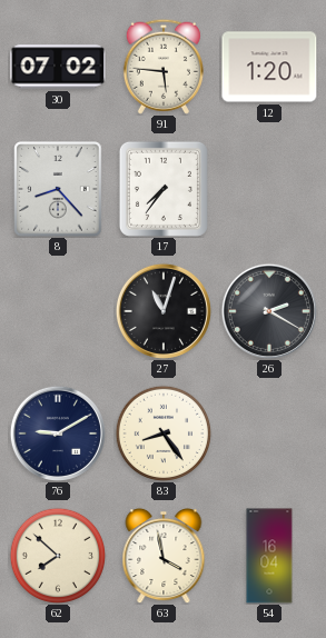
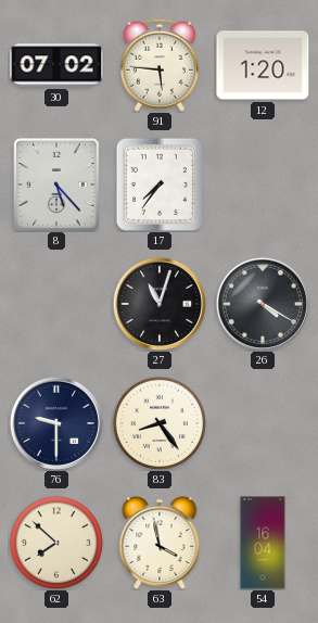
8: 8:23 -> 5:23 (56, 185)
26: 2:20 -> 4:20 (263, 304)
76: 9:10 -> 9:30 (56, 423)
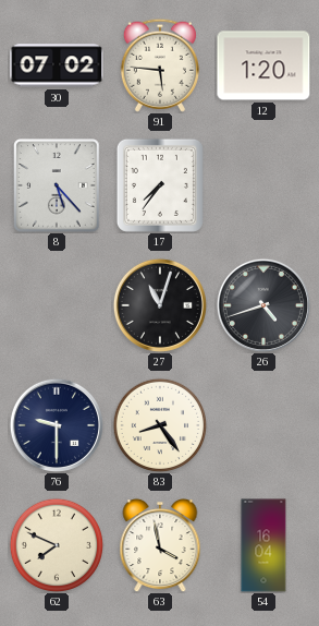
26: 4:20 -> 4:42 (263, 305)
62: 7:52 -> 7:49 (56, 544)
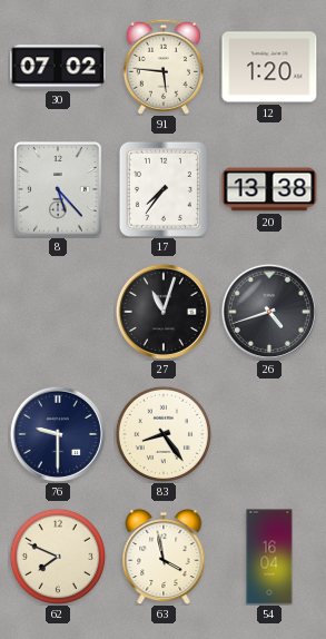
20: none -> 13:38 (269, 189)
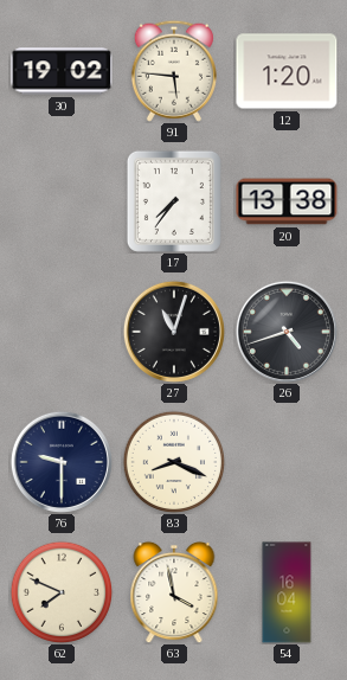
30: 07:02 -> 19:02 (62, 71)
8: 5:23 -> none (58, 189)
83: 8:24 -> 8:19 (173, 461)
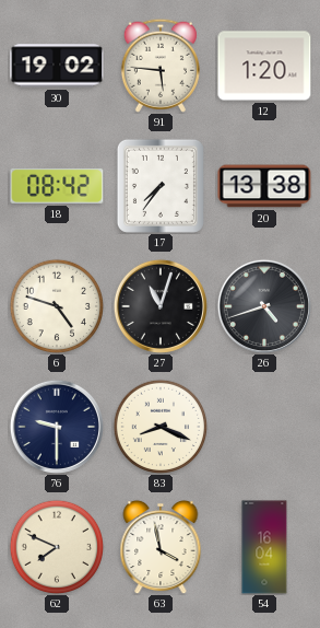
18: none -> 08:42 (57, 186)
6: none -> 4:48 (56, 305)
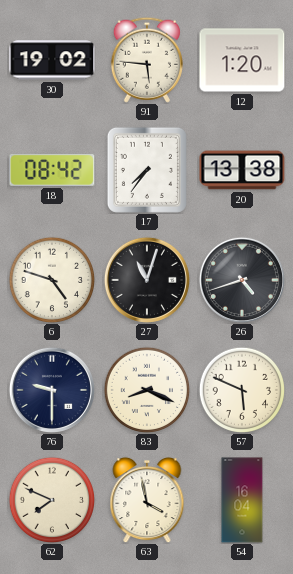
57: none -> 5:49 (241, 389)
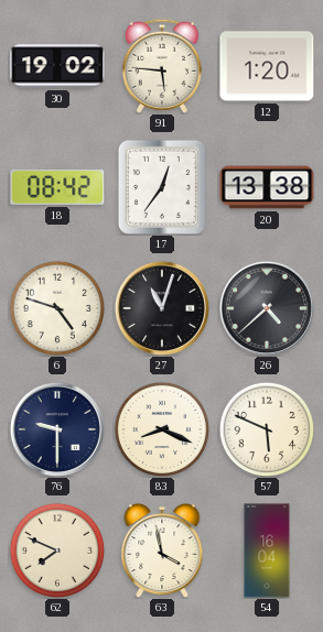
17: 7:36 -> 12:36 (162, 187)
26: 4:42 -> 4:38 (267, 308)
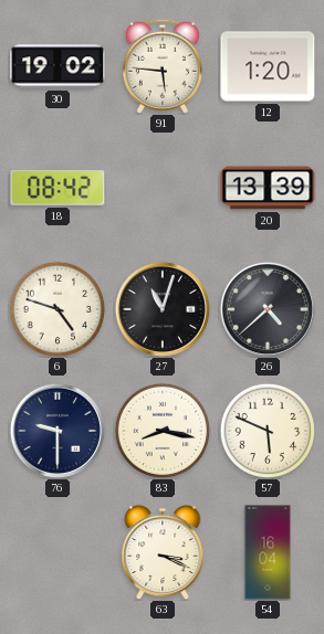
17: 12:36 -> none (162, 187)
20: 13:38 -> 13:39 (268, 188)
83: 8:19 -> 8:17 (161, 430)
62: 7:49 -> none (56, 549)
63: 3:58 -> 3:19 (163, 552)
